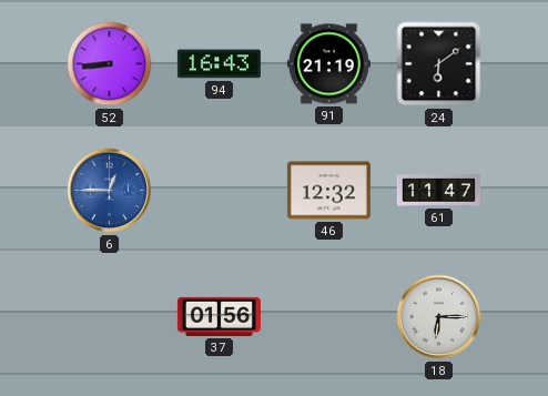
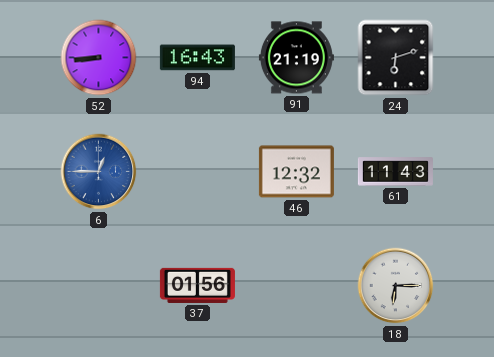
24: 6:09 -> 6:12 (396, 58)
61: 11:47 -> 11:43 (395, 172)
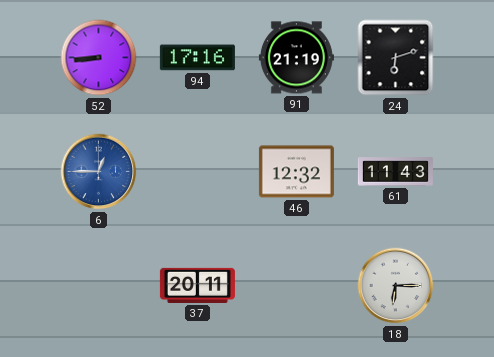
94: 16:43 -> 17:16 (197, 58)
37: 01:56 -> 20:11 (197, 285)
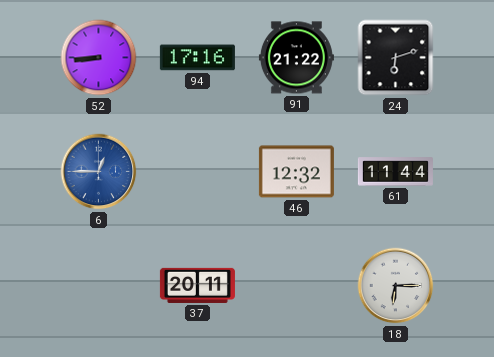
91: 21:19 -> 21:22 (296, 58)
61: 11:43 -> 11:44 (395, 172)
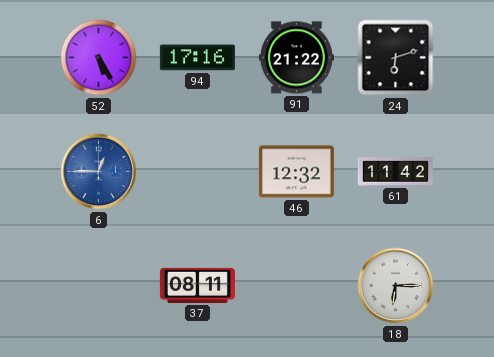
52: 8:44 -> 5:25 (99, 58)
61: 11:44 -> 11:42 (395, 172)
37: 20:11 -> 08:11 (197, 285)
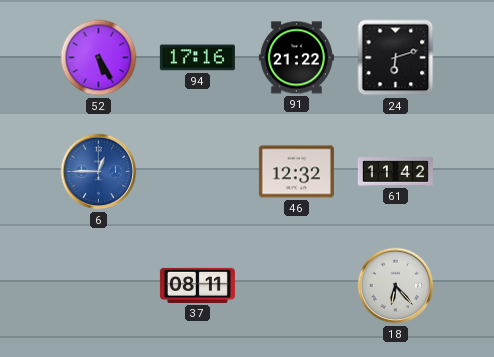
18: 6:15 -> 6:23 (396, 286)
